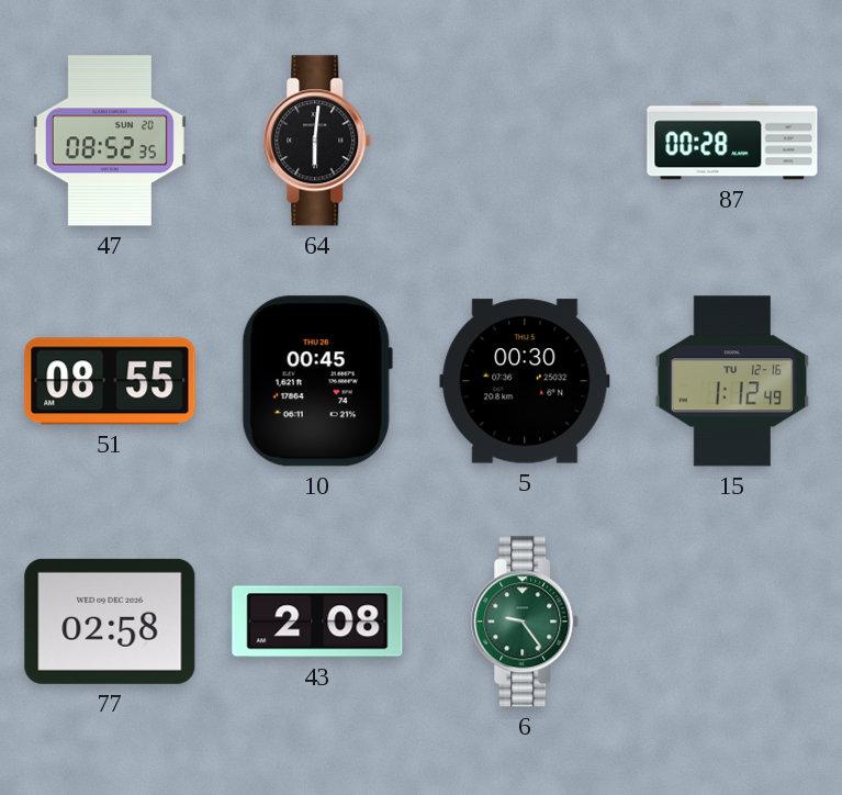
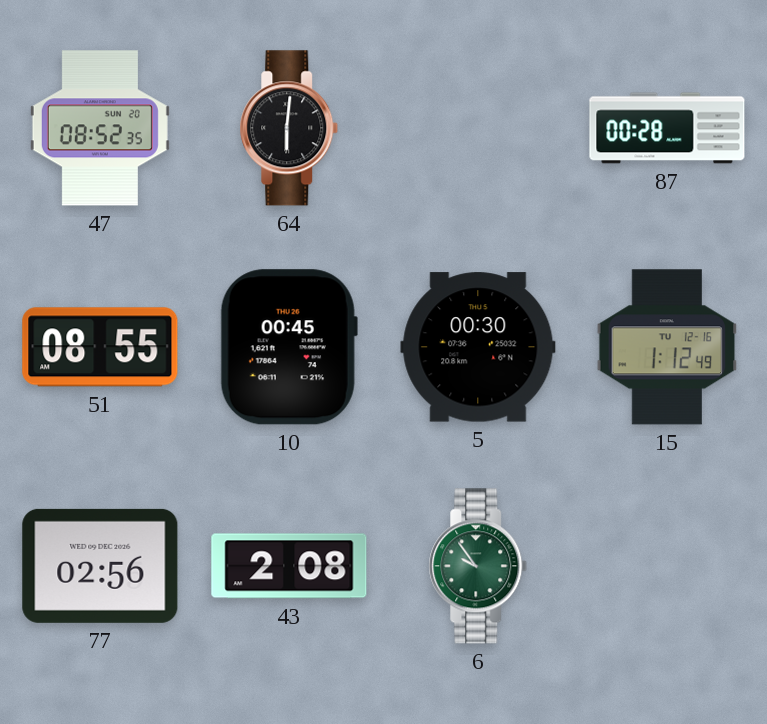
77: 02:58 -> 02:56 (100, 566)
6: 9:24 -> 9:54 (478, 566)
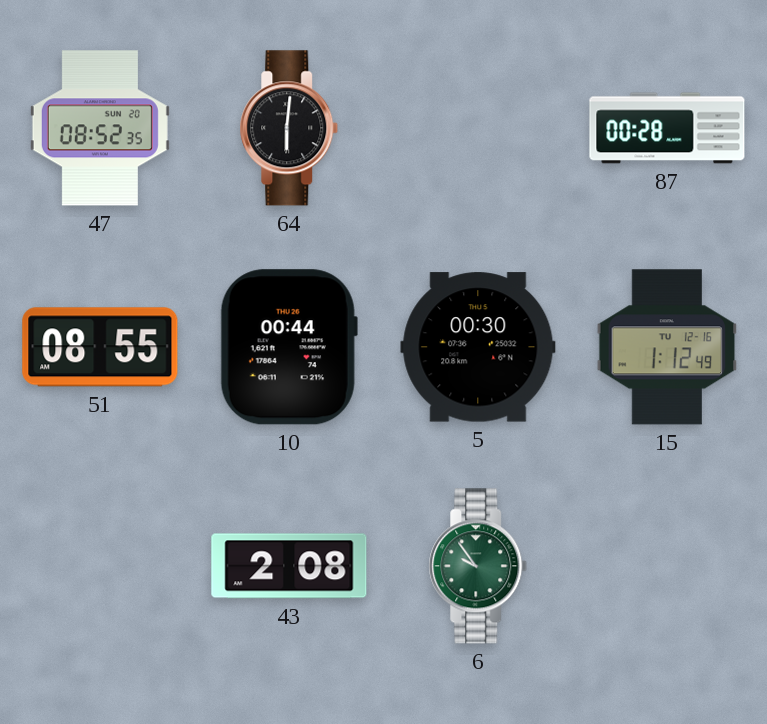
10: 00:45 -> 00:44 (289, 347)
77: 02:56 -> none (100, 566)
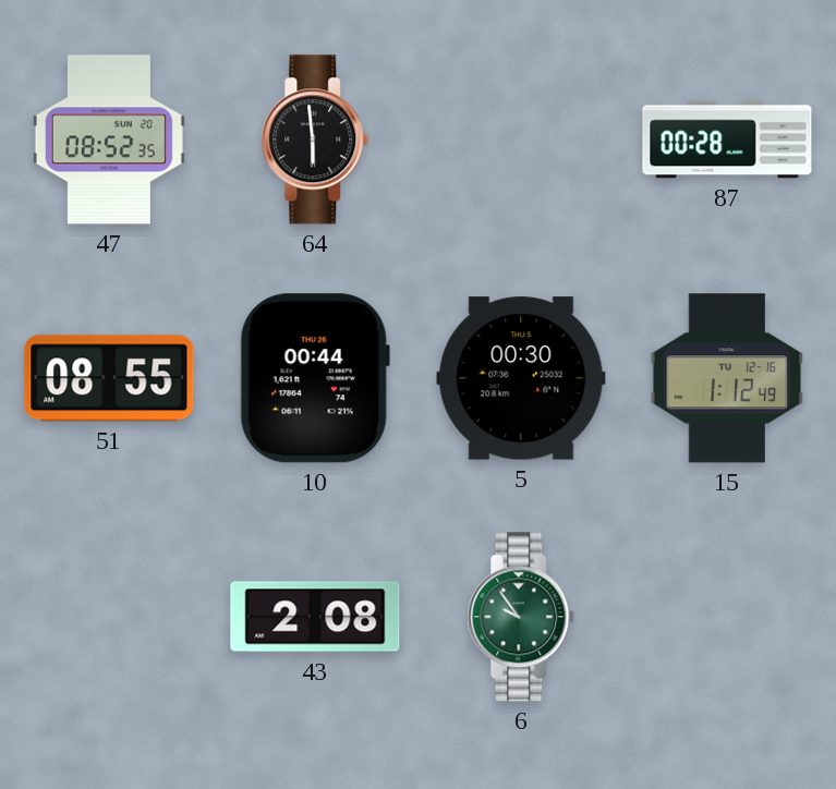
64: 6:01 -> 5:59 (315, 139)
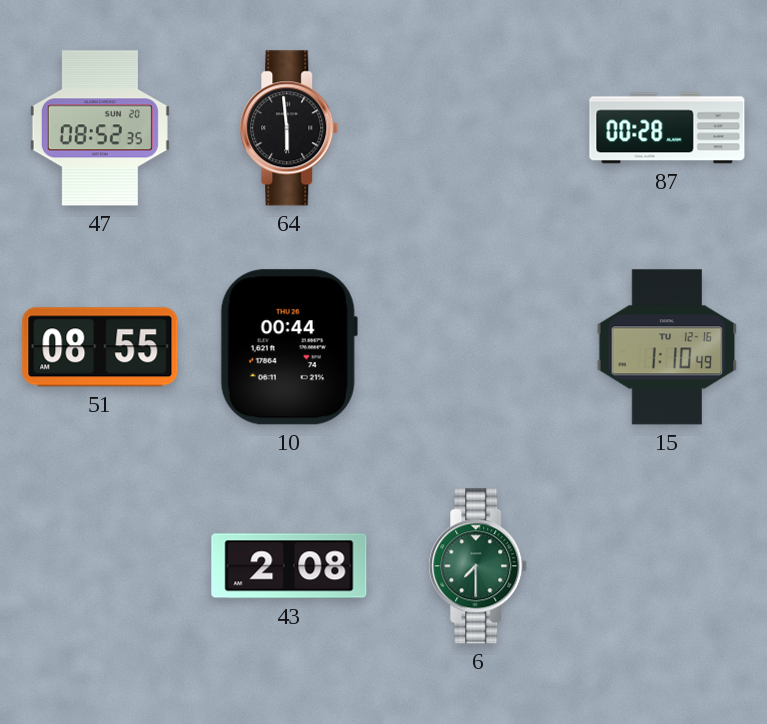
5: 00:30 -> none (521, 378)
15: 1:12 -> 1:10 (667, 347)
6: 9:54 -> 7:30 (478, 566)
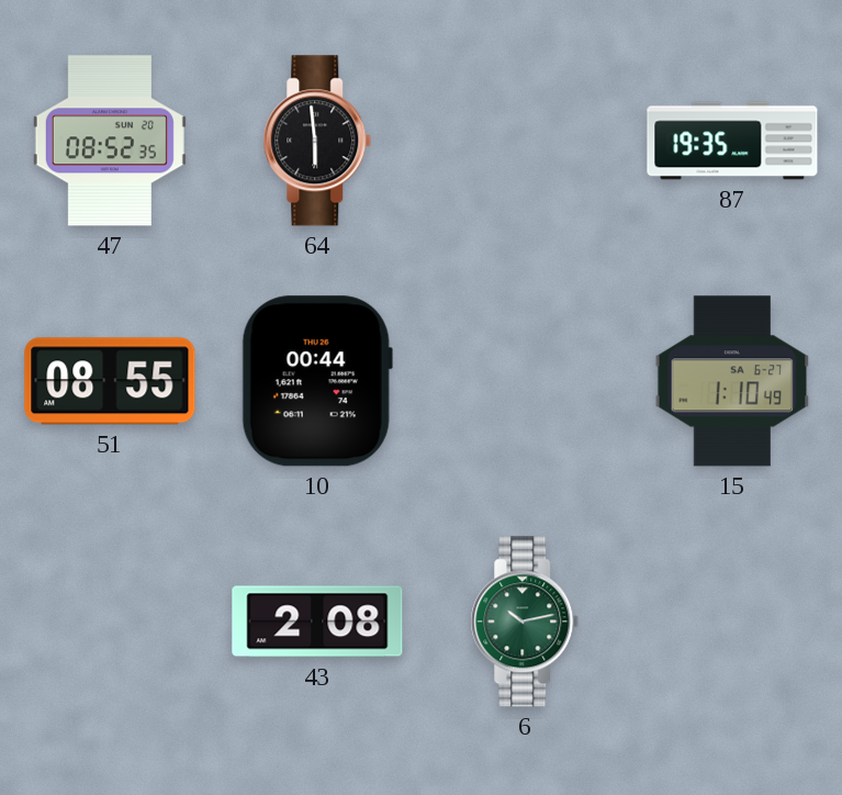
87: 00:28 -> 19:35 (732, 141)
15 date: TU 12-16 -> SA 6-27 (732, 381)
6: 7:30 -> 10:13 (525, 622)
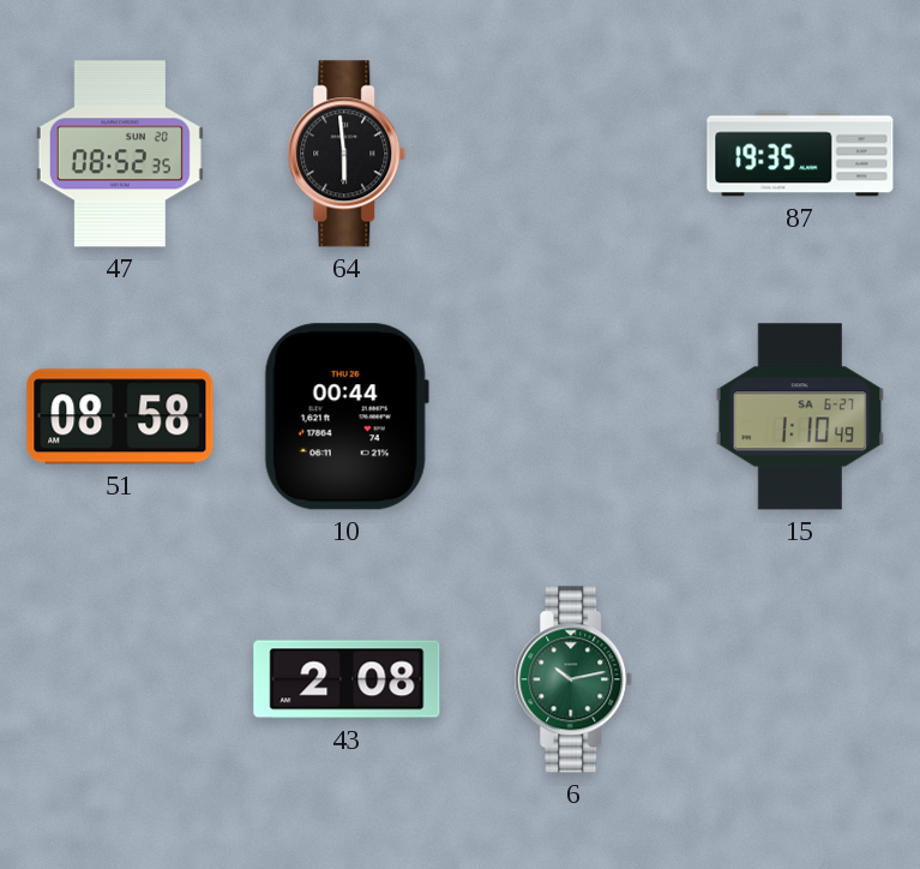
51: 08:55 -> 08:58 (120, 416)
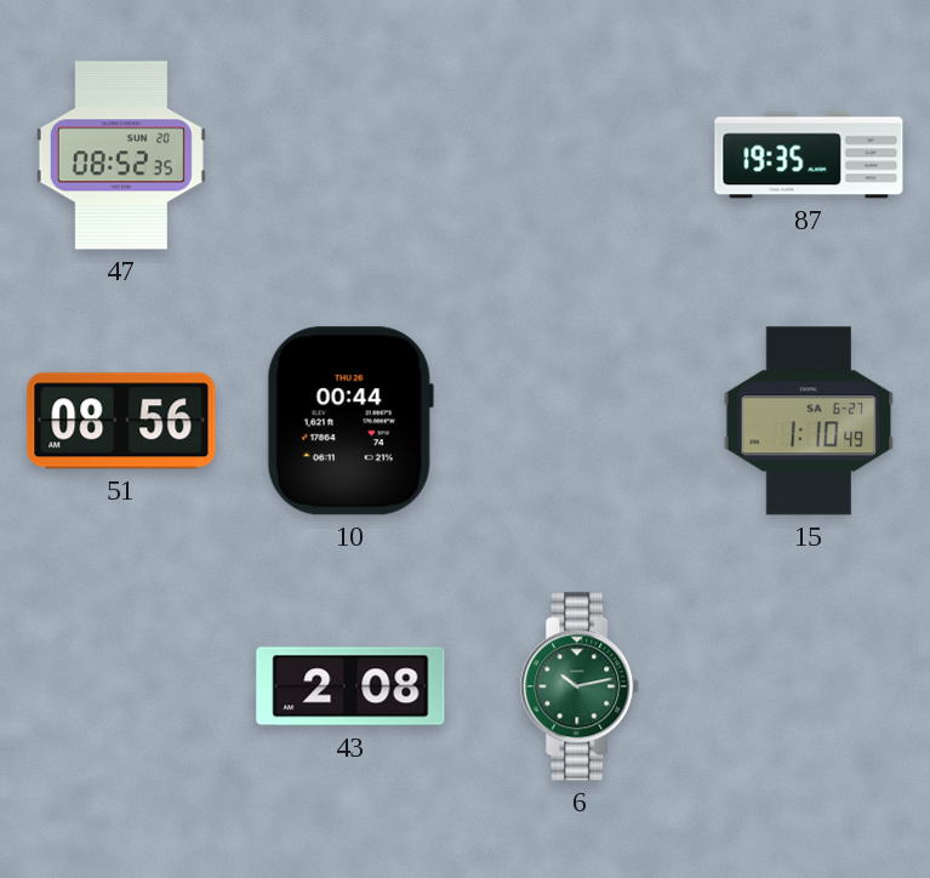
64: 5:59 -> none (347, 154)
51: 08:58 -> 08:56 (121, 421)
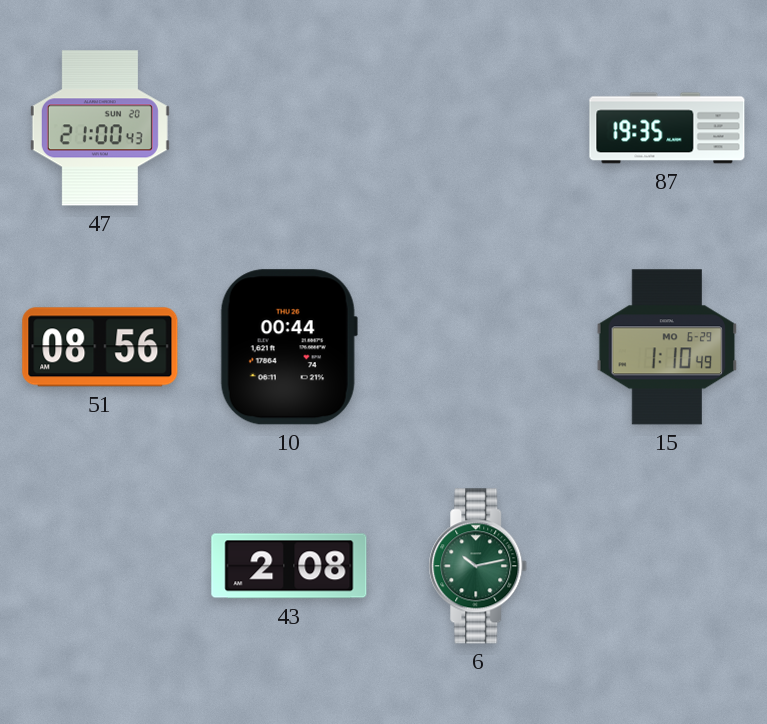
47: 08:52 -> 21:00 (100, 128)
15 date: SA 6-27 -> MO 6-29 (667, 347)
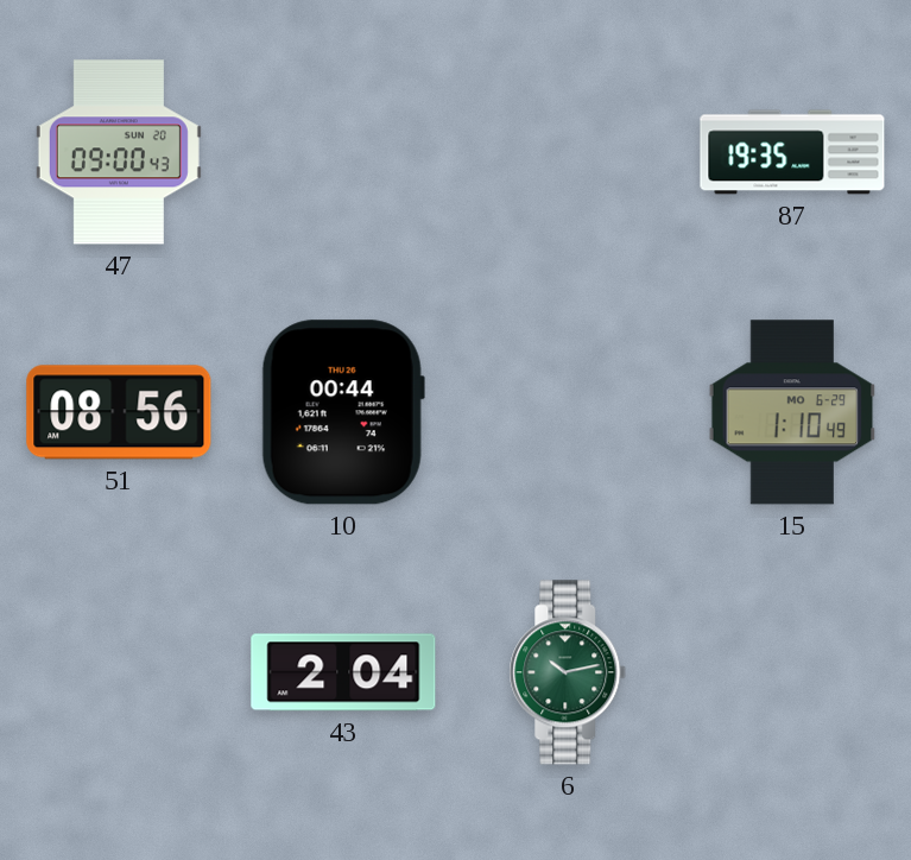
47: 21:00 -> 09:00 (119, 152)
43: 2:08 -> 2:04 (343, 672)
